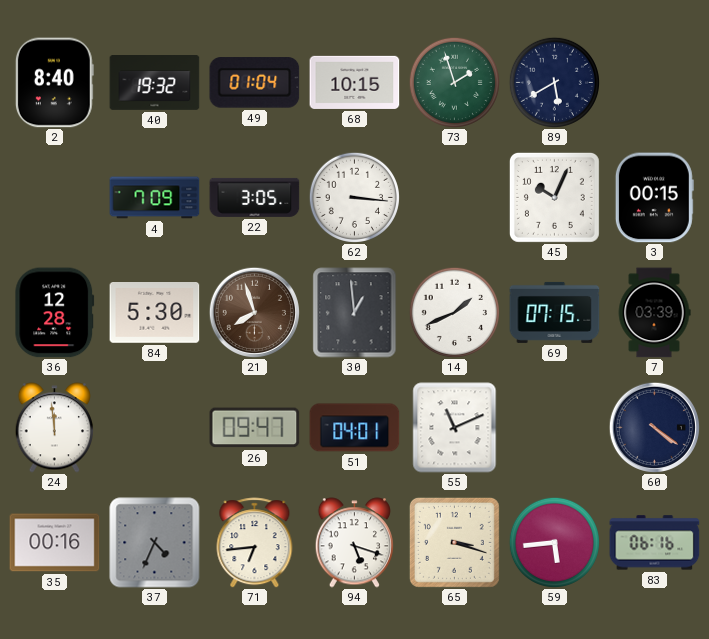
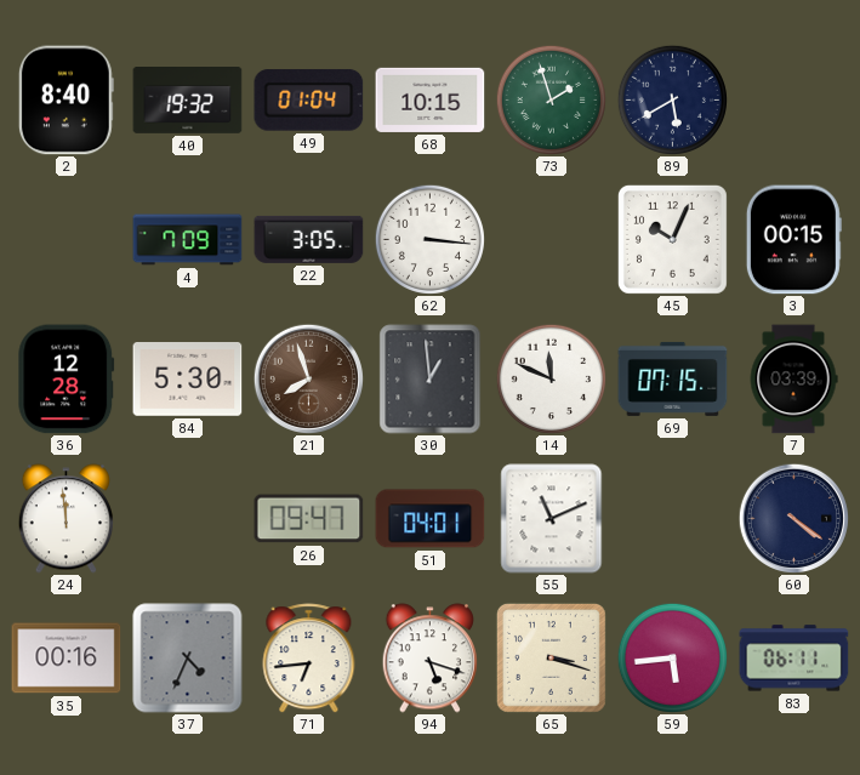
14: 1:41 -> 11:49 (551, 378)
83: 06:16 -> 06:11 (794, 659)
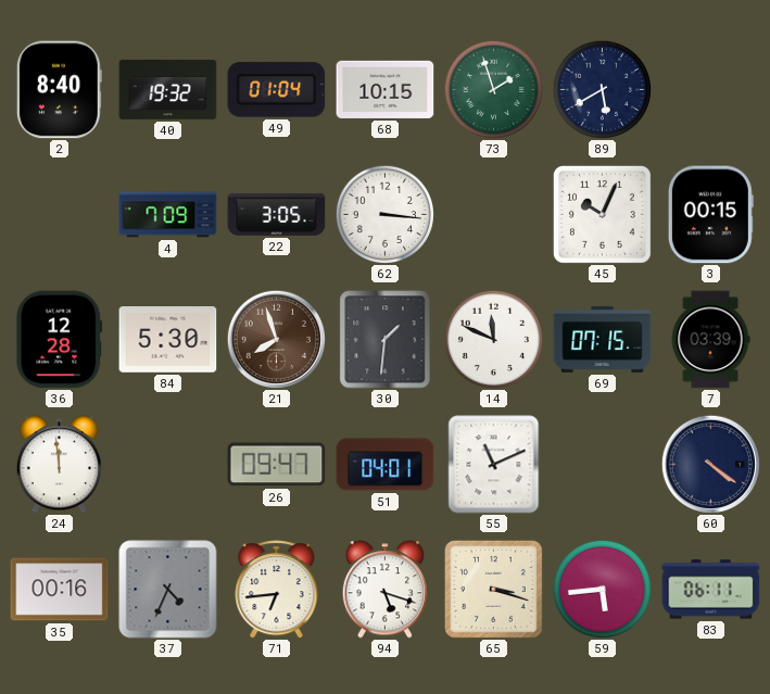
30: 12:59 -> 1:31 (386, 340)
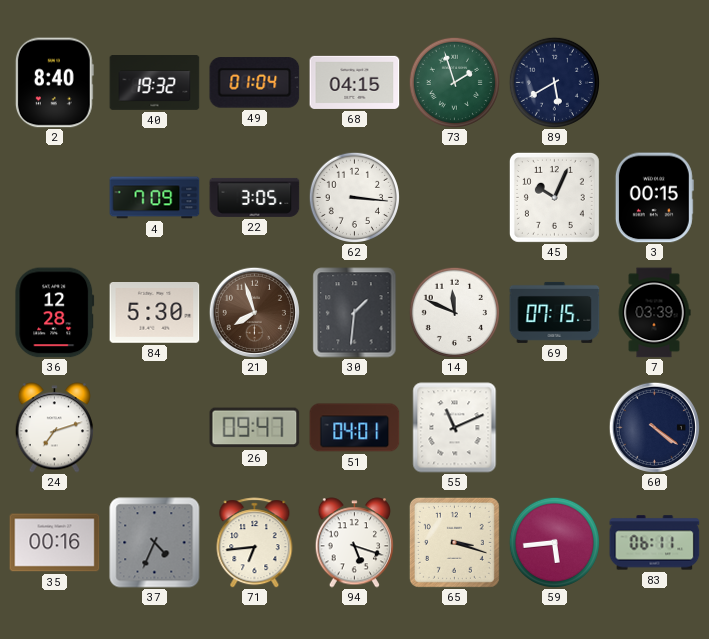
68: 10:15 -> 04:15 (355, 82)
24: 11:59 -> 7:12 (54, 428)
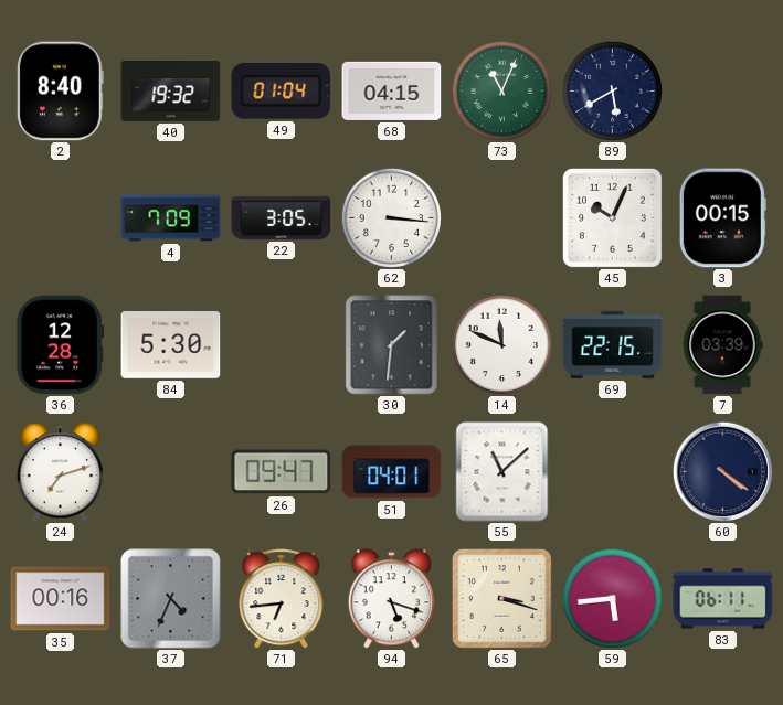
73: 1:57 -> 11:04 (501, 90)
21: 7:57 -> none (254, 312)
69: 07:15 -> 22:15 (613, 344)
55: 11:11 -> 11:08 (502, 472)
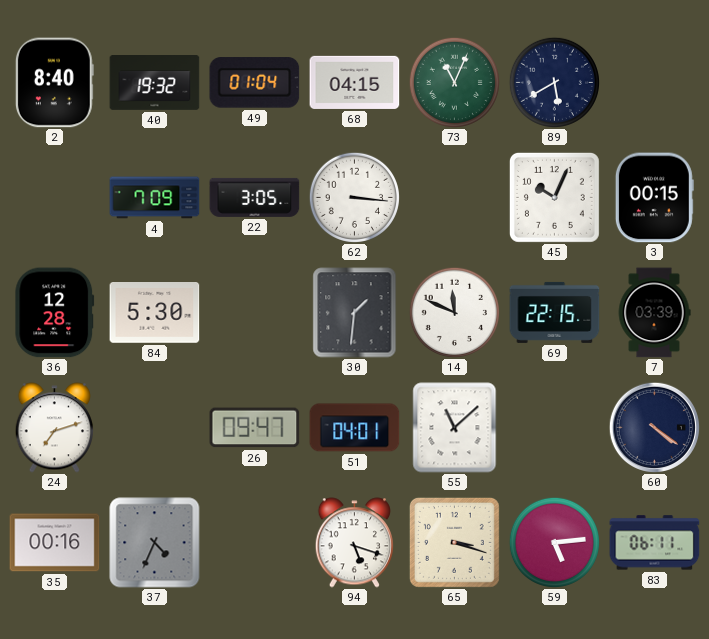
71: 6:44 -> none (282, 599)
59: 5:44 -> 5:14 (554, 542)
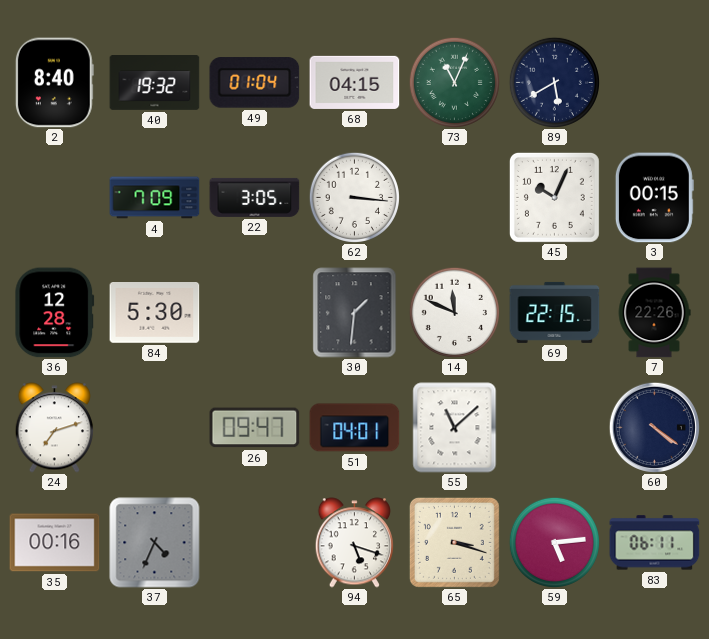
7: 03:39 -> 22:26 (654, 313)
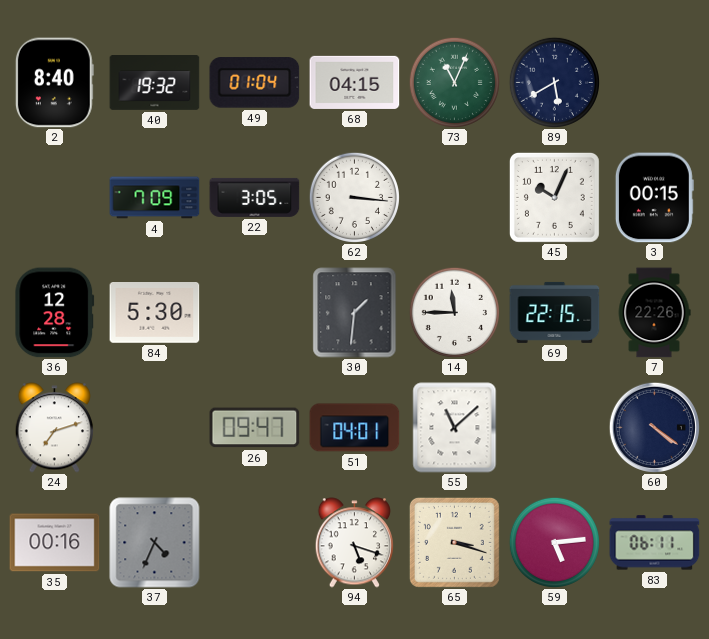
14: 11:49 -> 11:45 (454, 312)
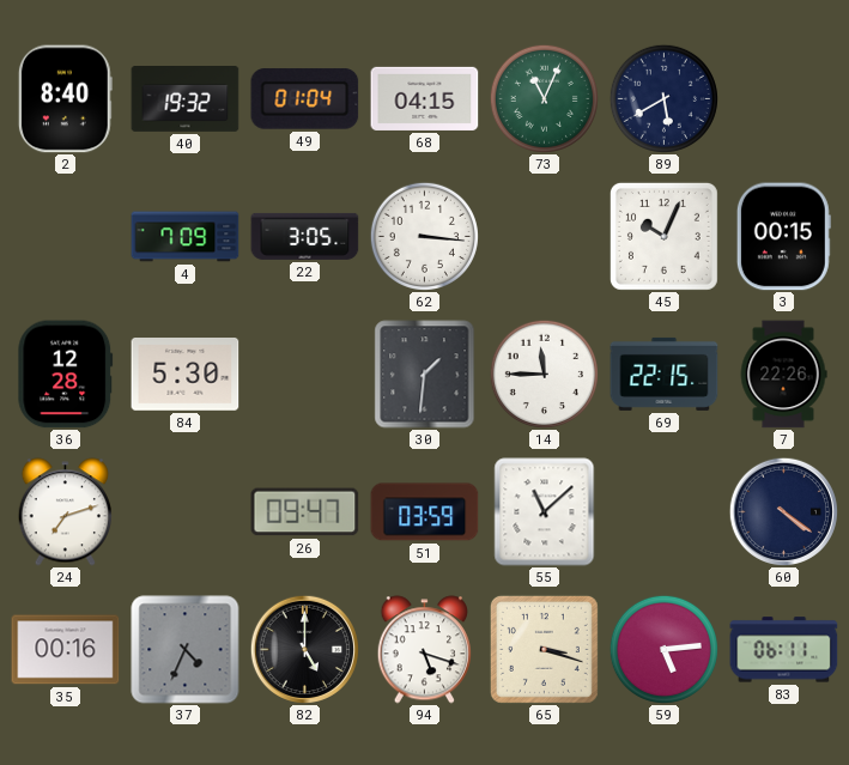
51: 04:01 -> 03:59 (425, 512)
82: none -> 5:00 (304, 649)
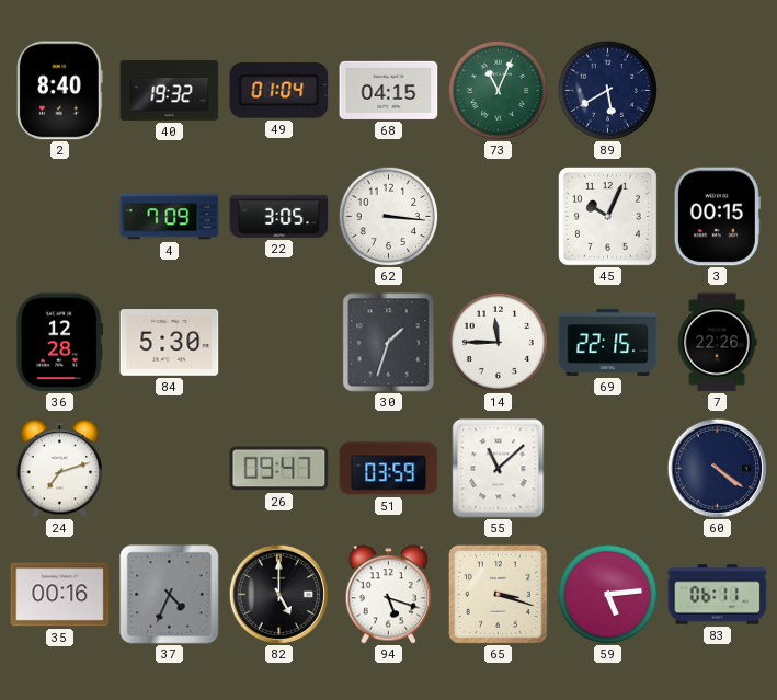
30: 1:31 -> 1:33 (389, 343)
